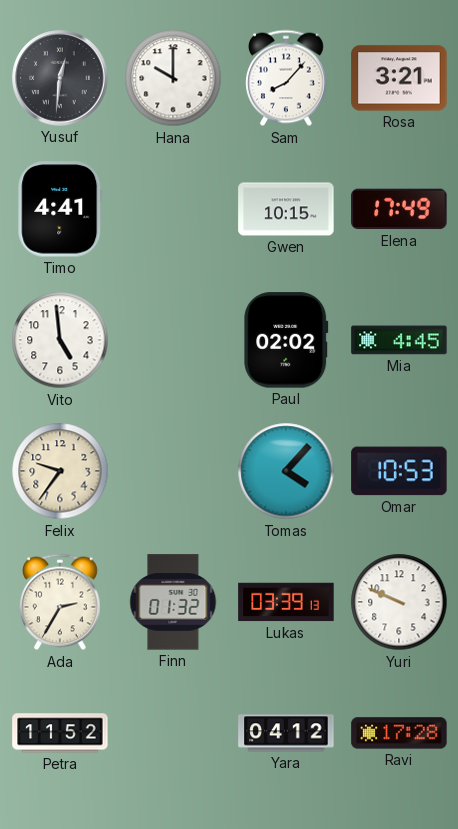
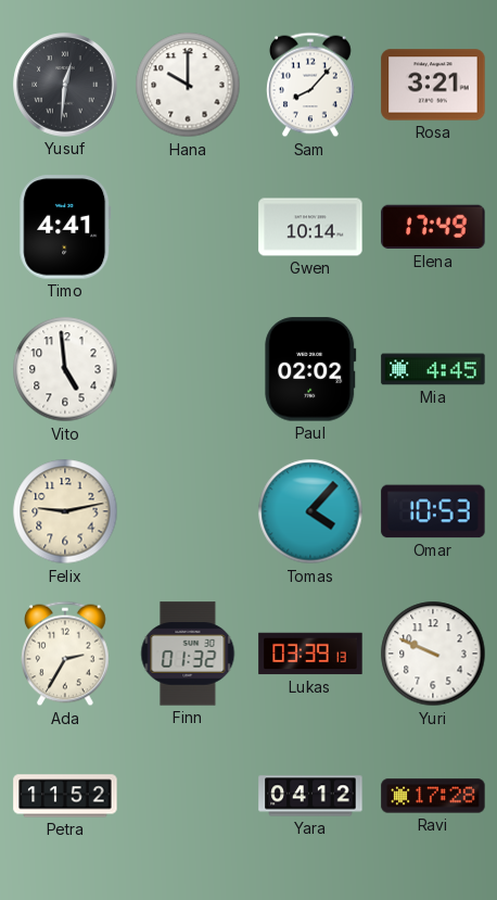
Gwen: 10:15 -> 10:14 (310, 227)
Felix: 9:36 -> 9:13 (65, 511)
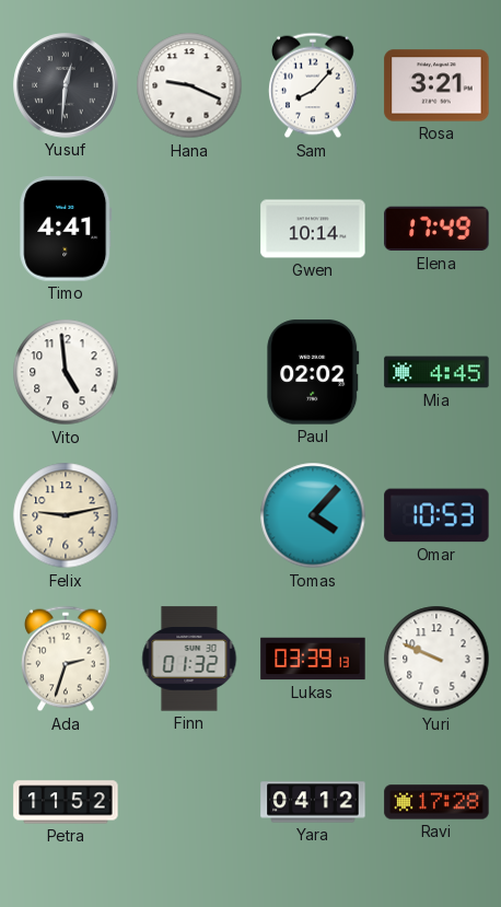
Hana: 10:00 -> 9:19 (189, 85)
Ada: 2:35 -> 2:33 (67, 659)
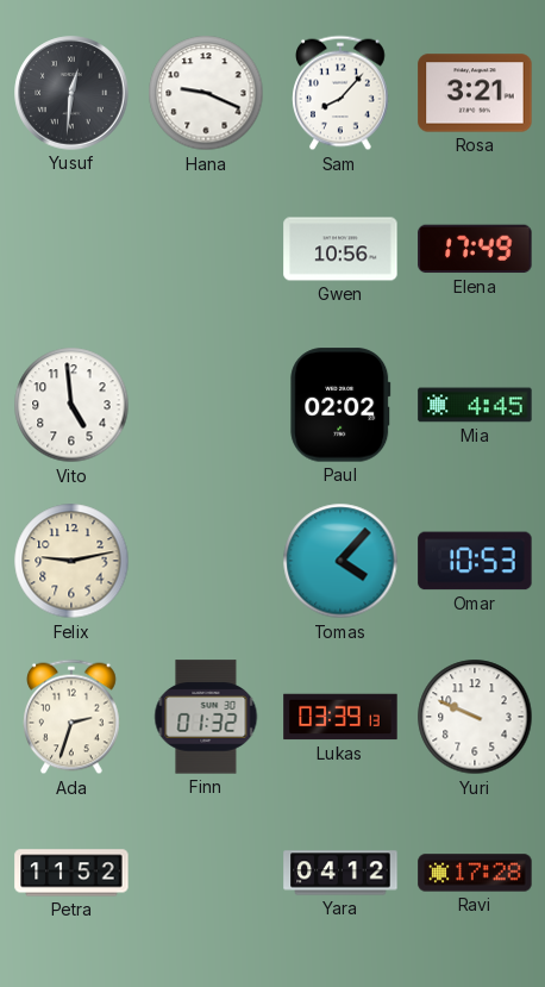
Timo: 4:41 -> none (66, 229)
Gwen: 10:14 -> 10:56 (340, 249)
